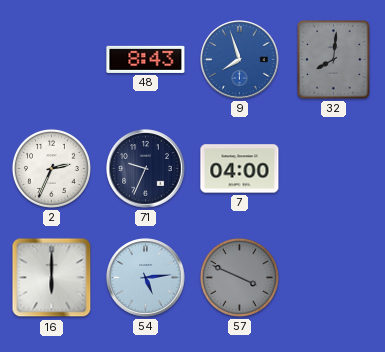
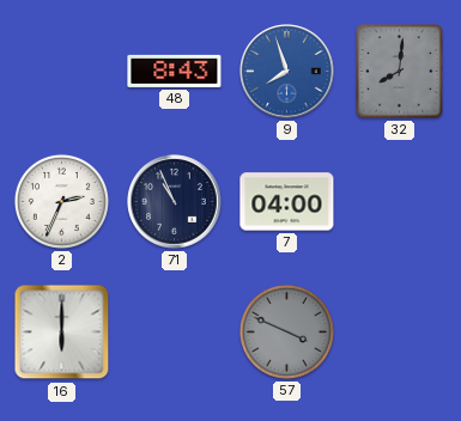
71: 9:34 -> 10:56 (175, 202)
54: 5:14 -> none (146, 278)
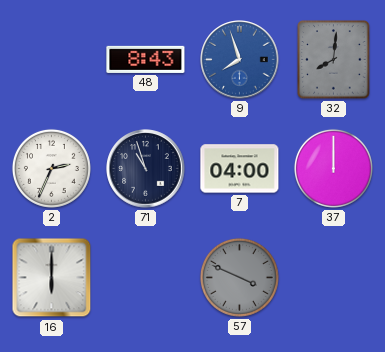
71: 10:56 -> 10:57 (146, 169)
37: none -> 12:00 (333, 168)
